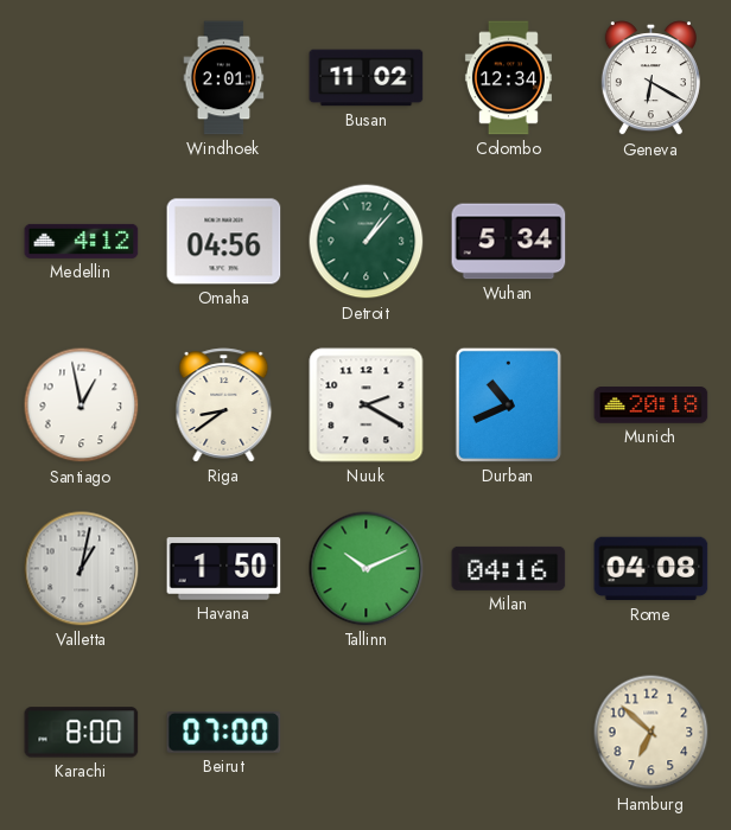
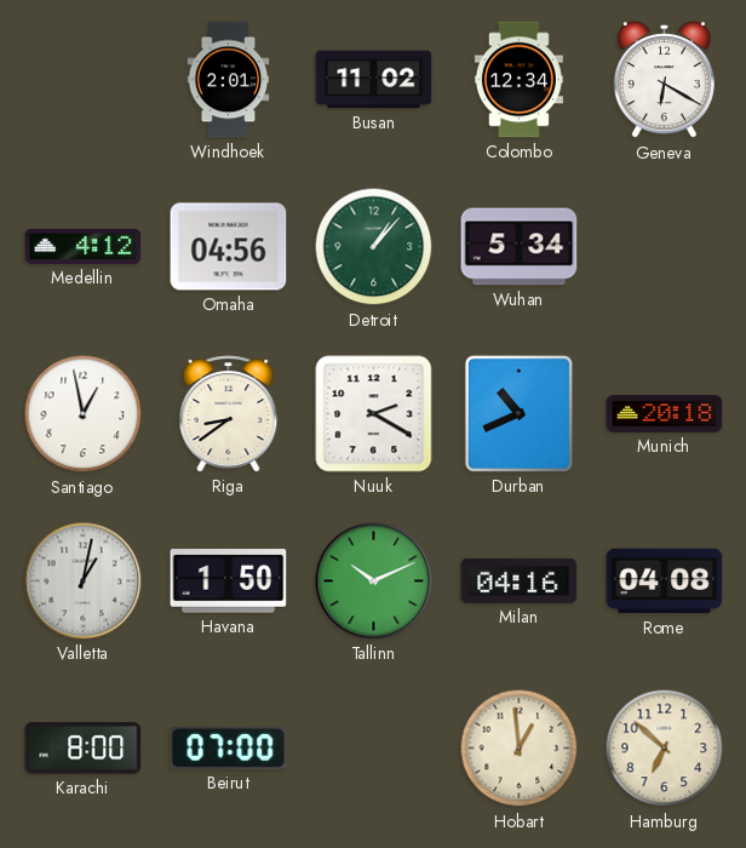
Hobart: none -> 12:59 (520, 749)
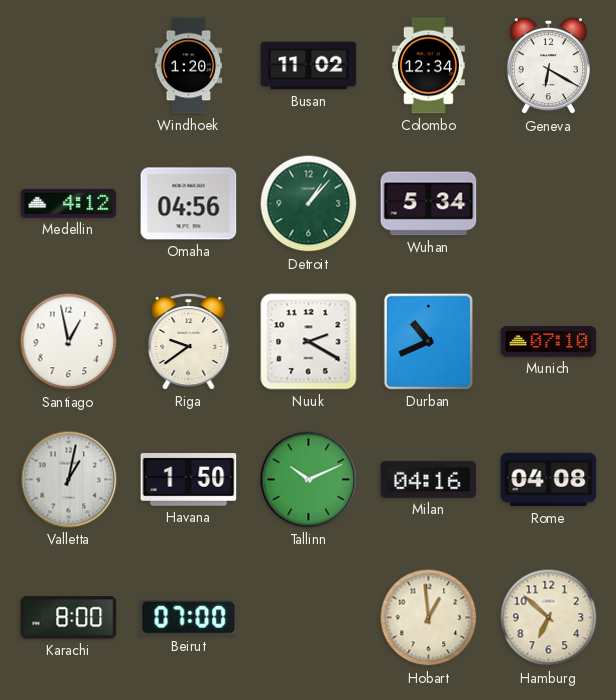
Windhoek: 2:01 -> 1:20 (189, 66)
Riga: 8:39 -> 9:39 (189, 342)
Munich: 20:18 -> 07:10 (549, 342)
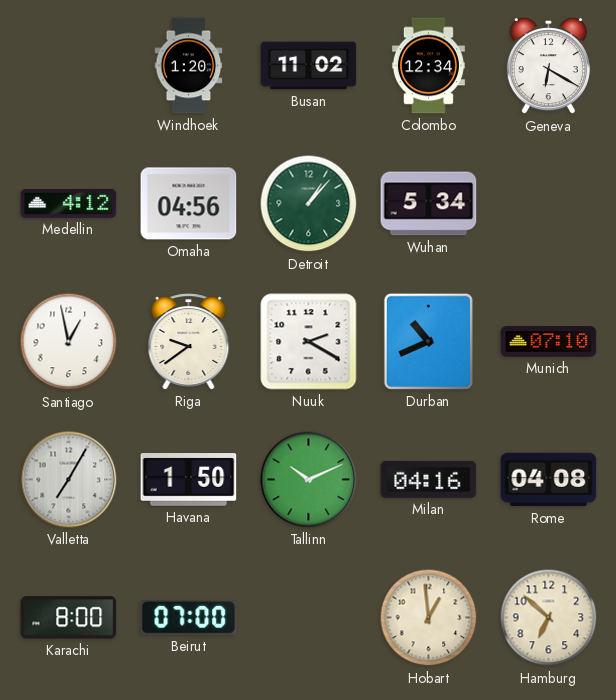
Valletta: 1:02 -> 7:05 (69, 480)
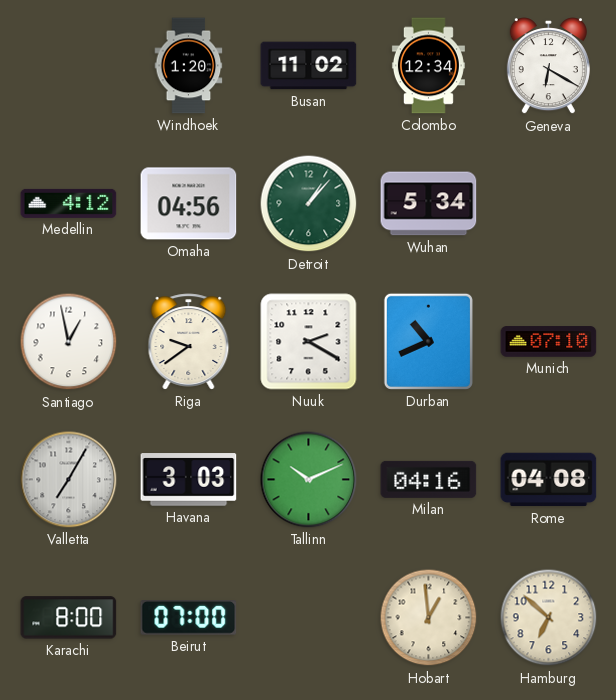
Havana: 1:50 -> 3:03 (189, 480)
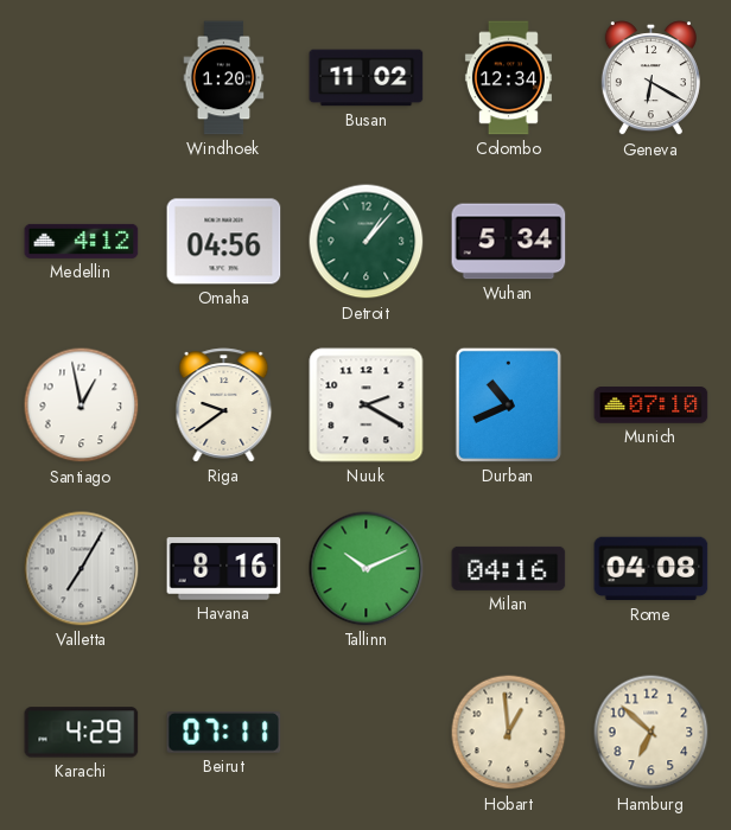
Havana: 3:03 -> 8:16 (224, 569)
Karachi: 8:00 -> 4:29 (82, 733)
Beirut: 07:00 -> 07:11 (224, 733)
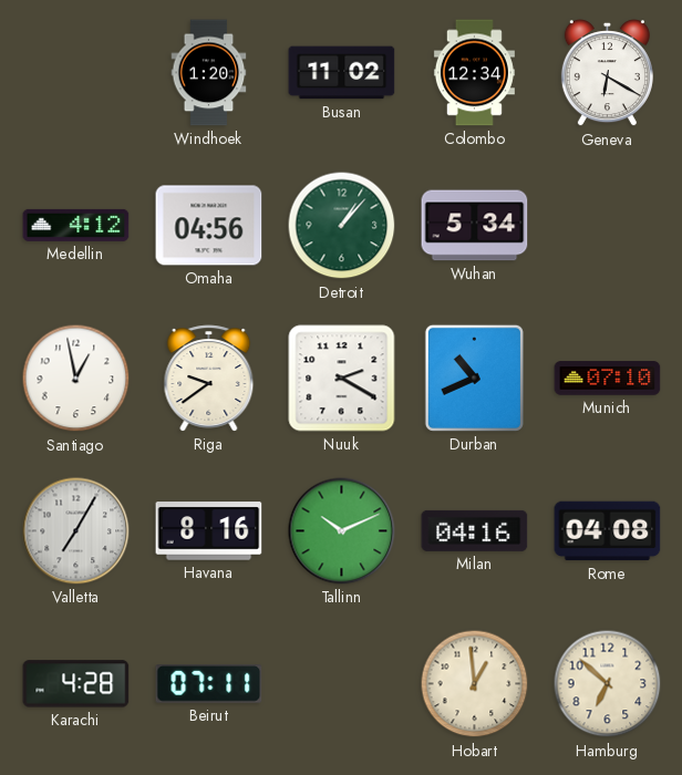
Karachi: 4:29 -> 4:28 (76, 684)
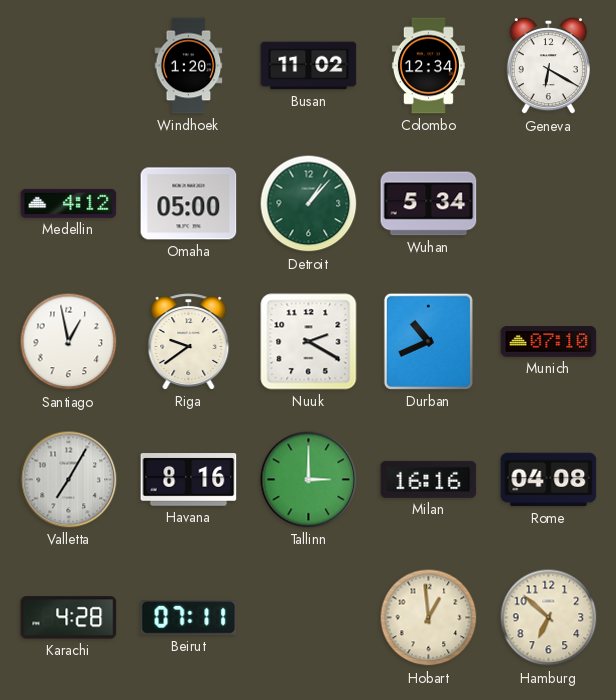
Omaha: 04:56 -> 05:00 (189, 204)
Tallinn: 10:11 -> 3:00 (309, 480)
Milan: 04:16 -> 16:16 (429, 479)
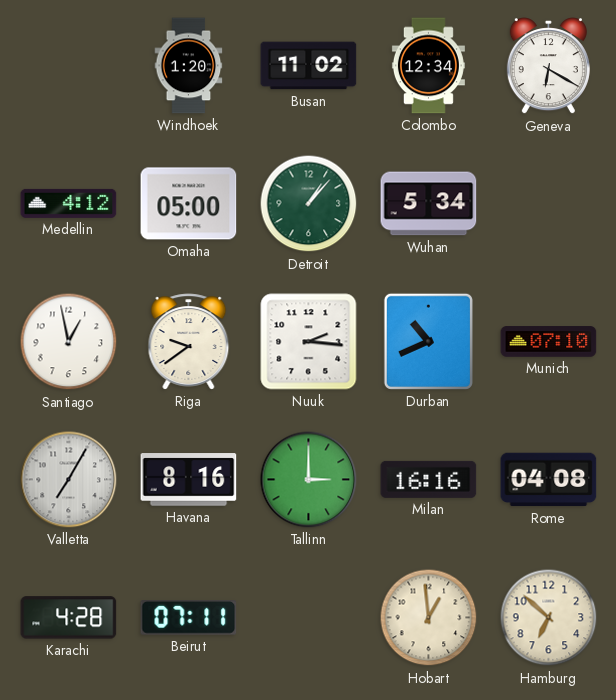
Nuuk: 2:20 -> 2:16 (309, 342)
